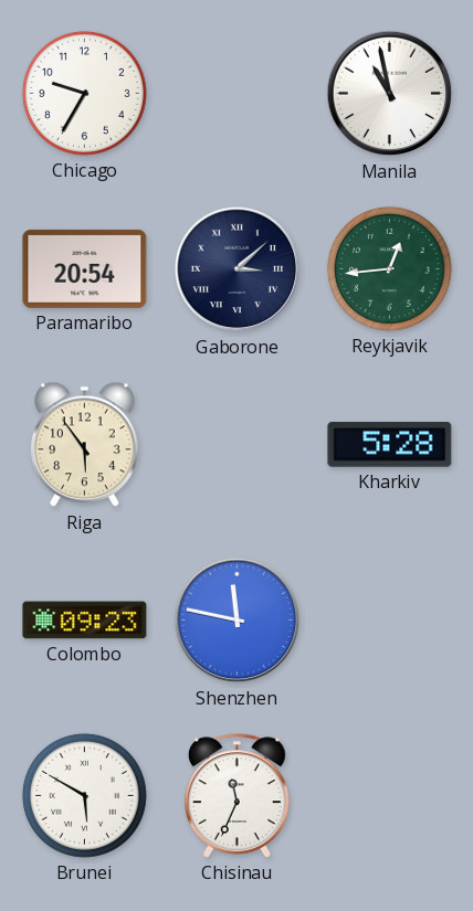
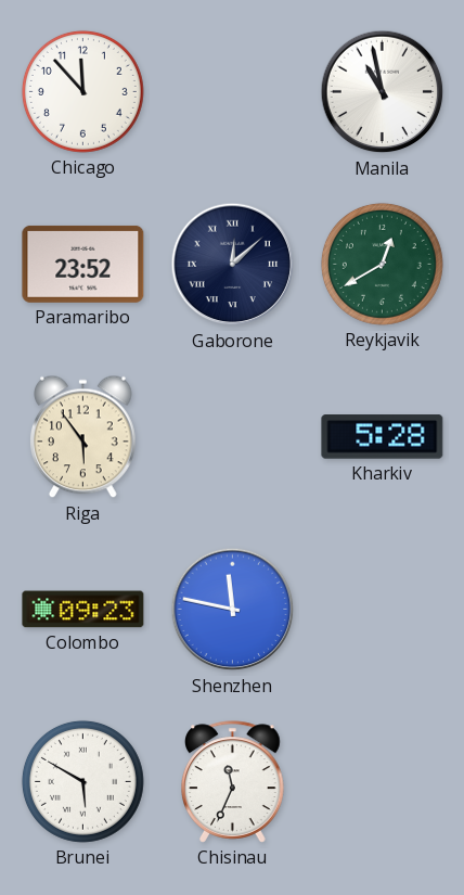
Chicago: 9:35 -> 11:53 (82, 91)
Paramaribo: 20:54 -> 23:52 (83, 264)
Gaborone: 3:08 -> 12:08 (233, 265)
Reykjavik: 12:44 -> 12:40 (382, 264)
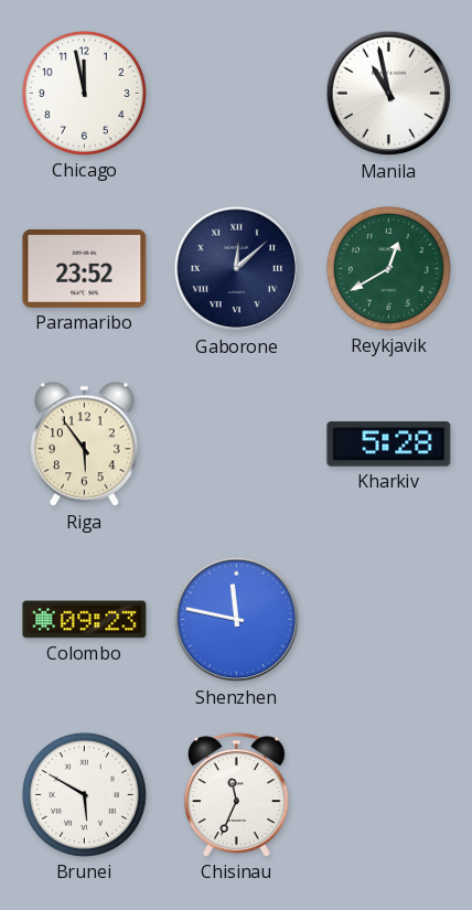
Chicago: 11:53 -> 11:58 (84, 93)
